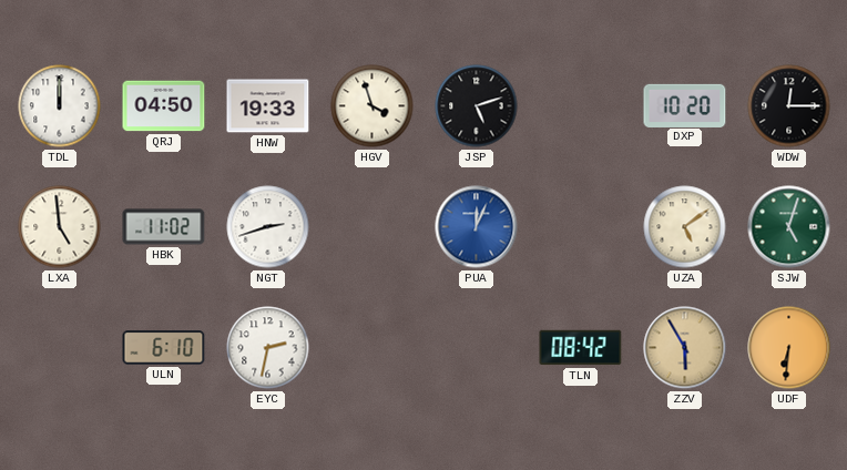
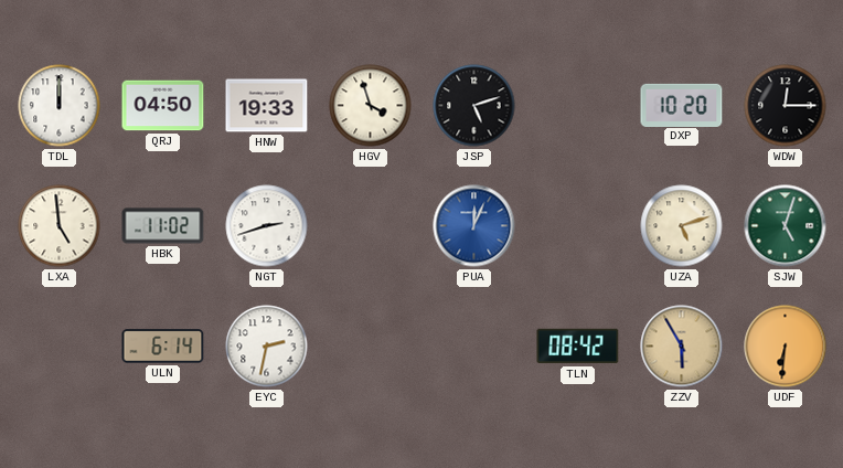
UZA: 5:09 -> 5:12 (682, 226)
ULN: 6:10 -> 6:14 (163, 347)
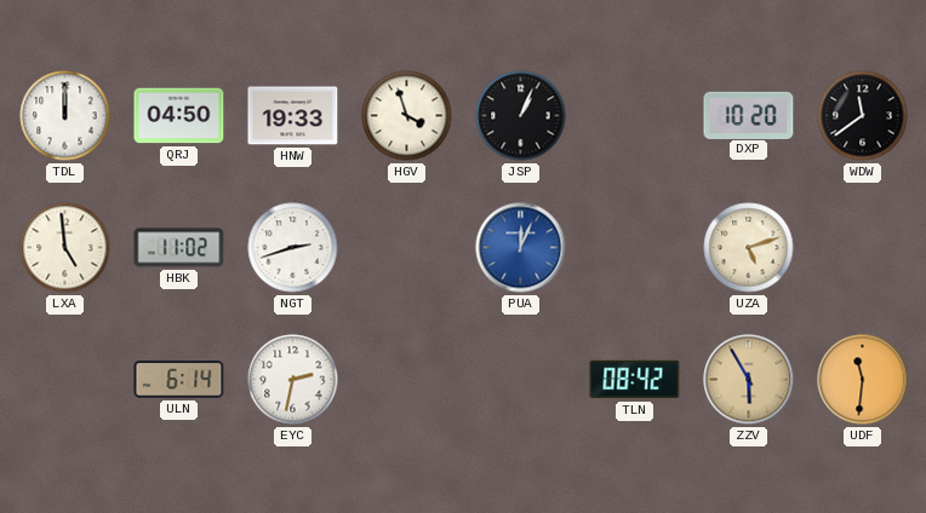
JSP: 5:12 -> 1:04 (521, 116)
WDW: 12:15 -> 11:39 (863, 116)
SJW: 5:03 -> none (786, 226)
UDF: 6:31 -> 11:31 (863, 380)
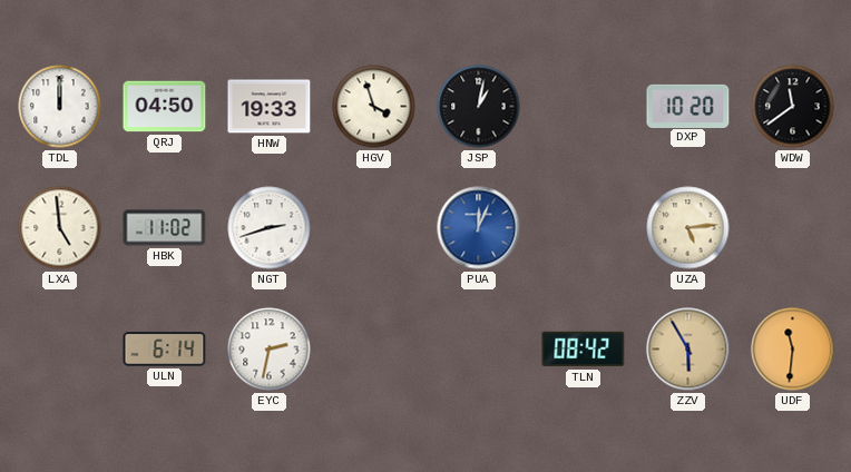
JSP: 1:04 -> 1:02 (479, 107)
UZA: 5:12 -> 5:14 (688, 228)
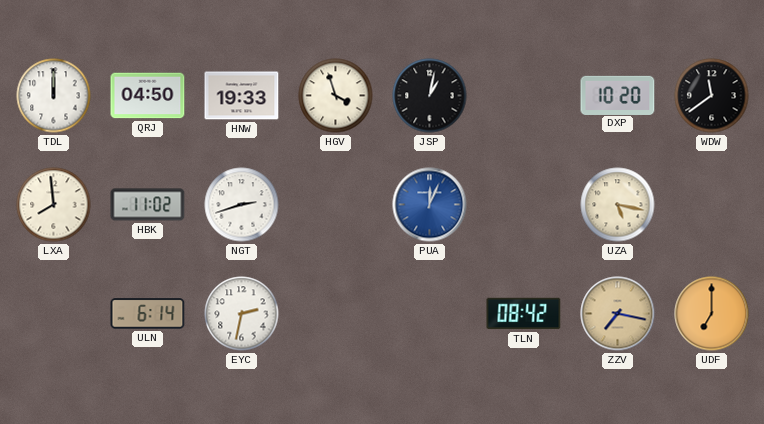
LXA: 4:59 -> 7:59 (54, 205)
UZA: 5:14 -> 5:17 (618, 205)
ZZV: 5:55 -> 7:17 (618, 314)
UDF: 11:31 -> 7:00 (712, 314)
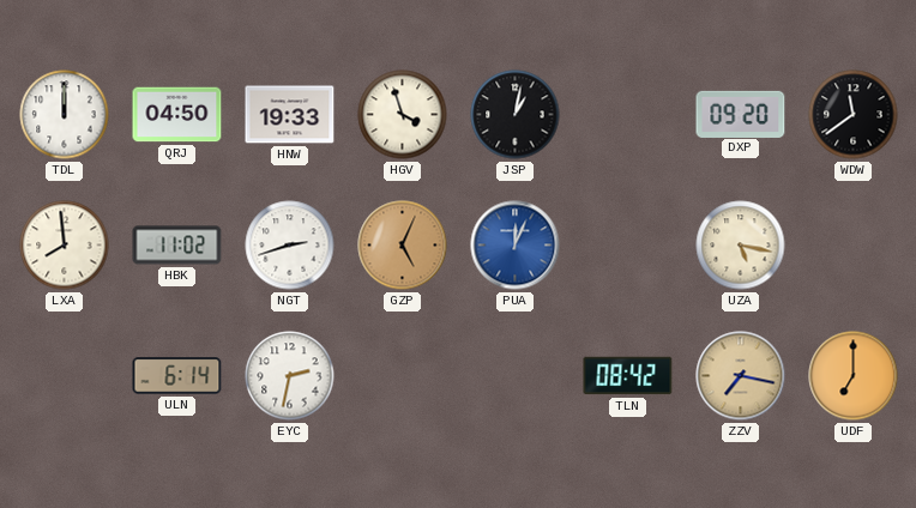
DXP: 10:20 -> 09:20 (741, 114)
GZP: none -> 5:04 (403, 246)
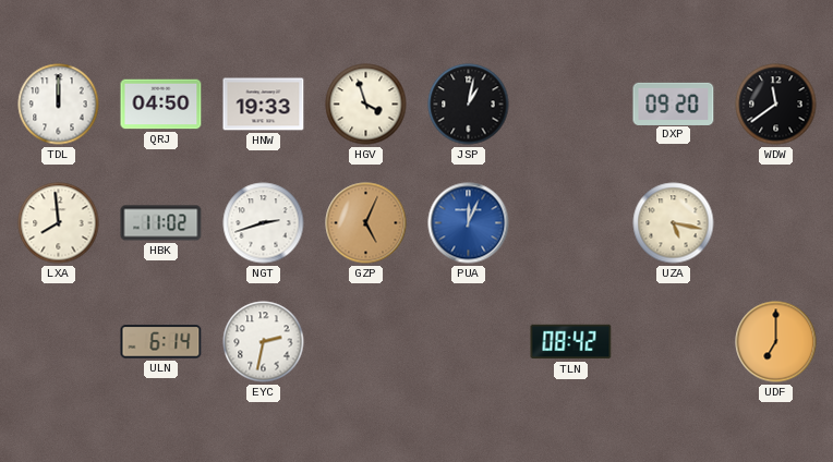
ZZV: 7:17 -> none (741, 376)
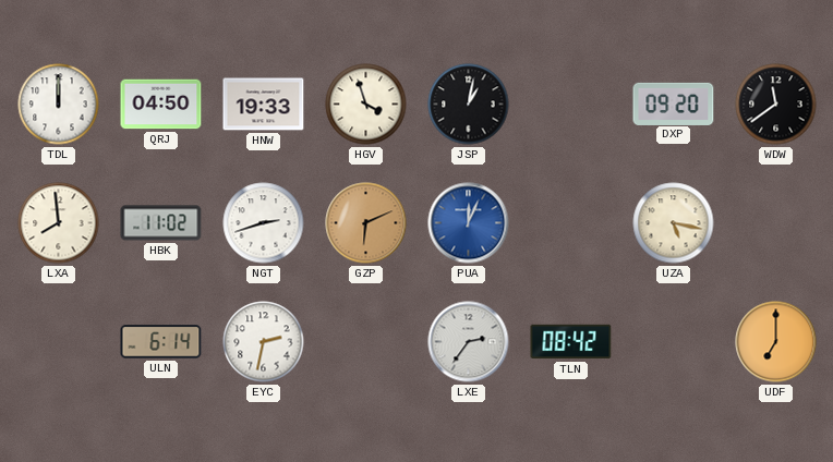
GZP: 5:04 -> 6:11 (366, 223)
LXE: none -> 2:36 (469, 342)
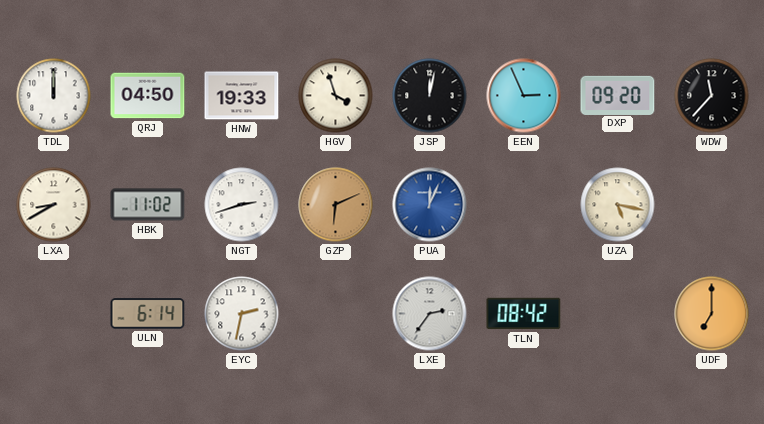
JSP: 1:02 -> 12:02 (430, 96)
EEN: none -> 2:56 (524, 96)
WDW: 11:39 -> 11:37 (712, 96)
LXA: 7:59 -> 8:40 (54, 205)
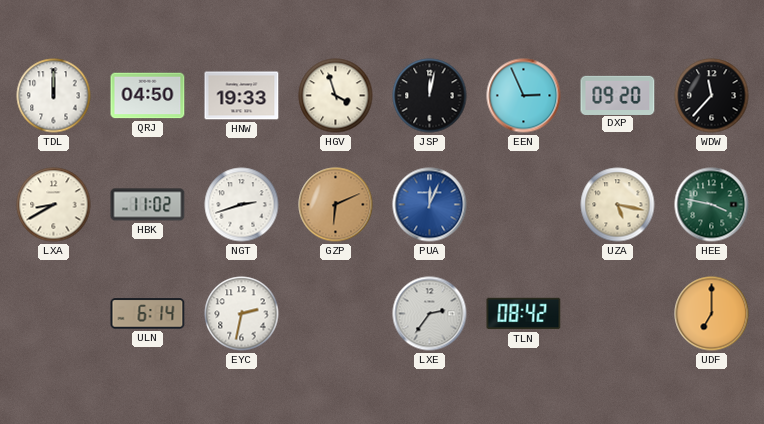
HEE: none -> 3:47 (712, 205)
